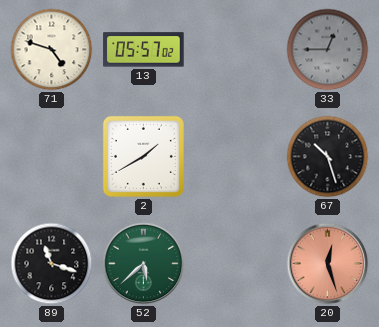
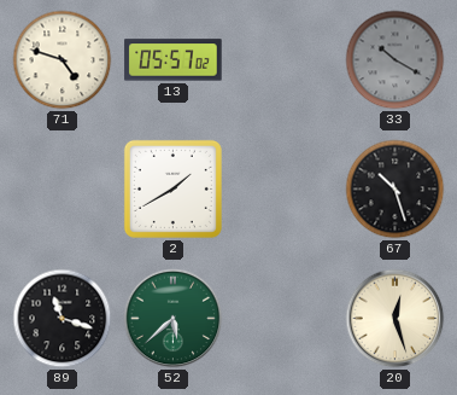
33: 12:45 -> 10:20 (396, 60)
20 dial: salmon -> cream (396, 319)
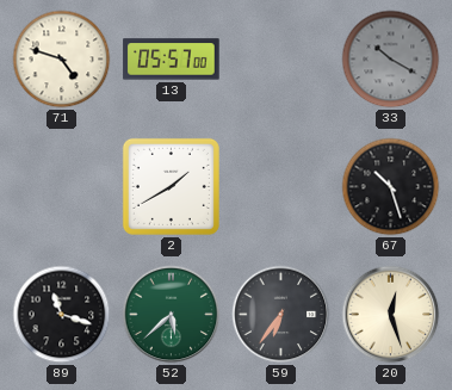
13: 05:57:02 -> 05:57:00 (172, 60)
59: none -> 6:36 (281, 315)
